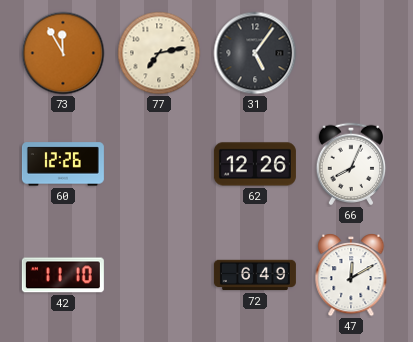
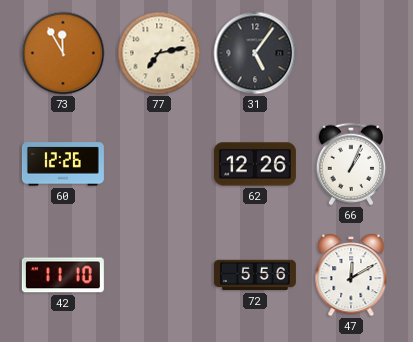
66: 8:04 -> 1:04 (351, 164)
72: 6:49 -> 5:56 (255, 275)
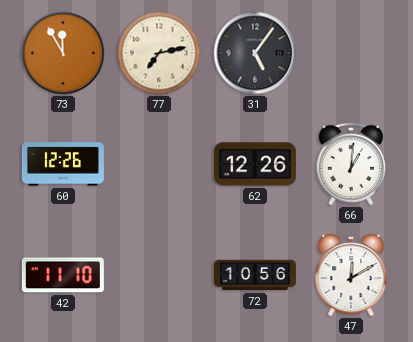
66: 1:04 -> 1:01 (351, 164)
72: 5:56 -> 10:56 (255, 275)
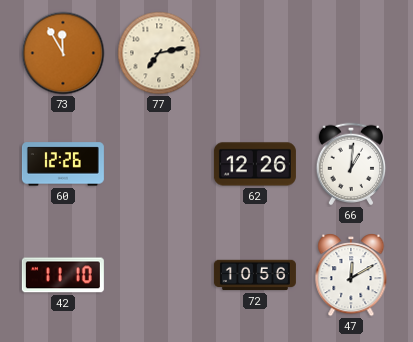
31: 5:06 -> none (255, 53)
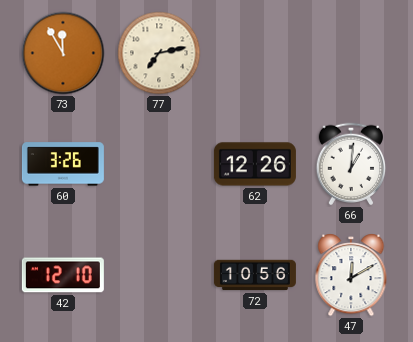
60: 12:26 -> 3:26 (63, 164)
42: 11:10 -> 12:10 (63, 275)
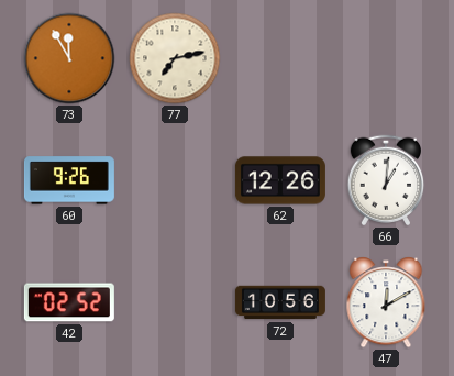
60: 3:26 -> 9:26 (69, 180)
42: 12:10 -> 02:52 (69, 302)
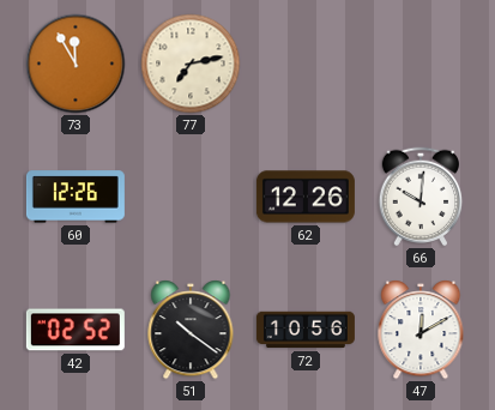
60: 9:26 -> 12:26 (76, 197)
66: 1:01 -> 10:01 (421, 197)
51: none -> 10:21 (191, 330)
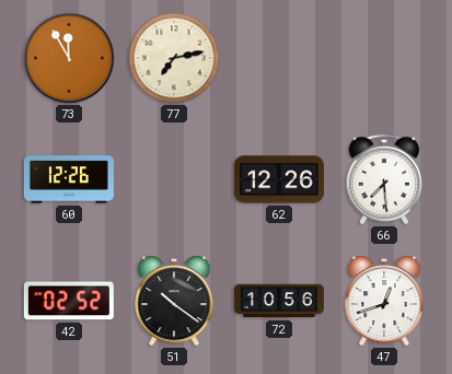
66: 10:01 -> 7:29 (384, 179)
47: 12:10 -> 12:42 (384, 301)
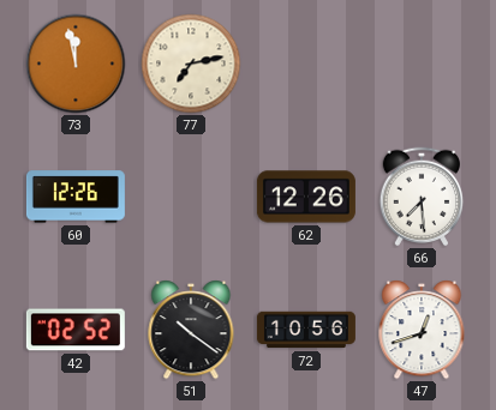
73: 11:55 -> 11:58 (76, 64)
